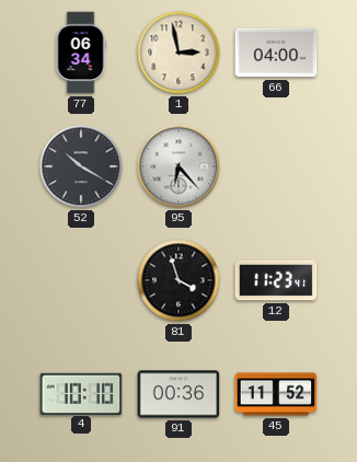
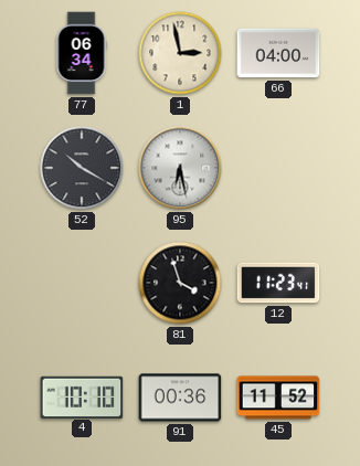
95: 6:23 -> 6:28 (180, 168)
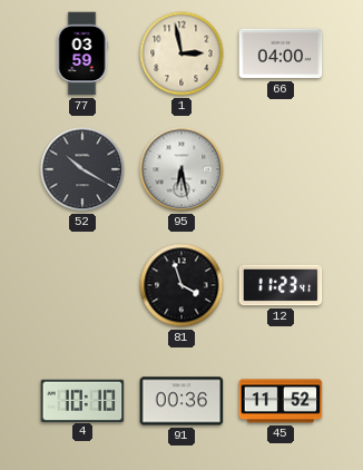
77: 06:34 -> 03:59 (82, 53)
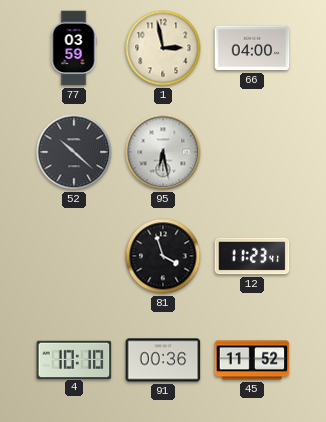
52: 10:20 -> 10:22 (74, 152)
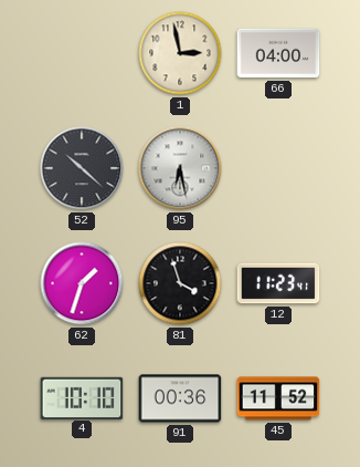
77: 03:59 -> none (74, 48)
62: none -> 1:33 (82, 283)
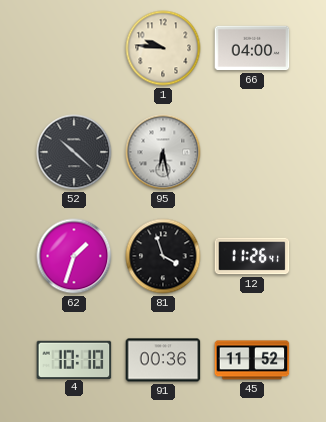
1: 2:58 -> 9:46 (163, 48)
12: 11:23 -> 11:26 (252, 256)
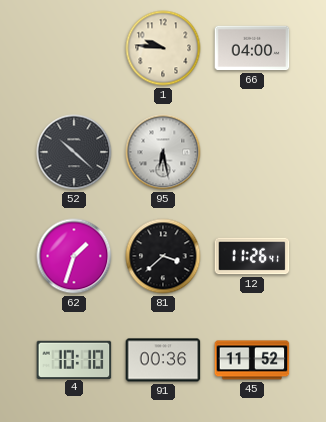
81: 3:57 -> 3:38 (163, 256)
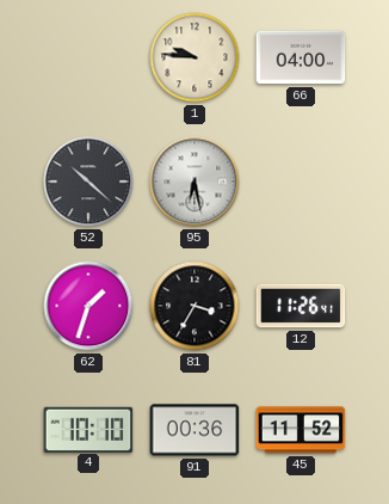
81: 3:38 -> 3:35 (194, 306)
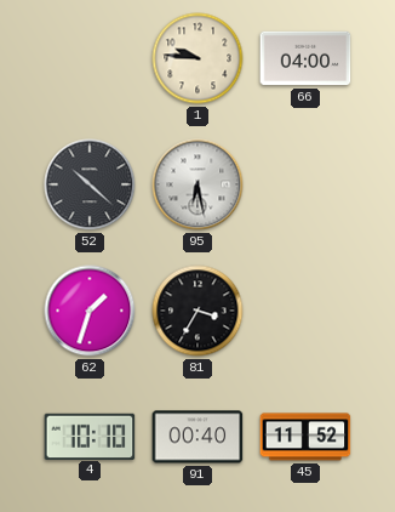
12: 11:26 -> none (301, 306)
91: 00:36 -> 00:40 (198, 437)
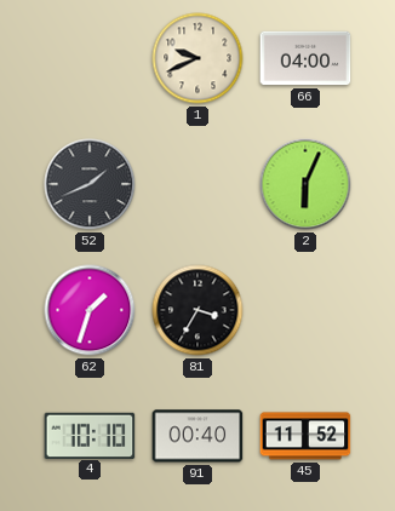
1: 9:46 -> 9:41 (198, 58)
52: 10:22 -> 1:41 (90, 184)
95: 6:28 -> none (198, 184)
2: none -> 6:04 (305, 184)
